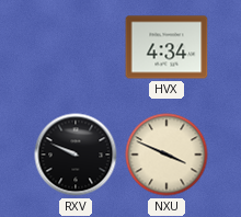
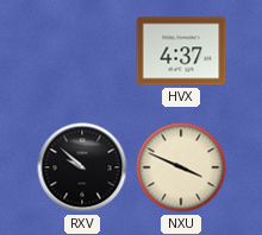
HVX: 4:34 -> 4:37 (181, 51)
RXV: 9:49 -> 9:52 (82, 167)
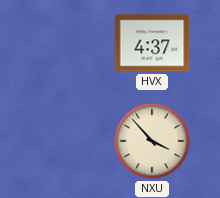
RXV: 9:52 -> none (82, 167)
NXU: 3:49 -> 3:53 (152, 141)
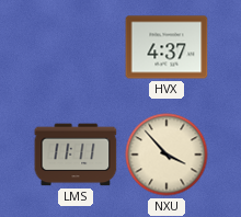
LMS: none -> 11:11 (76, 155)
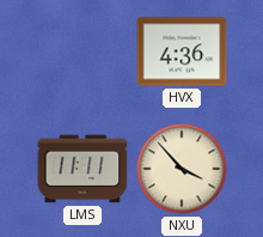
HVX: 4:37 -> 4:36 (182, 51)
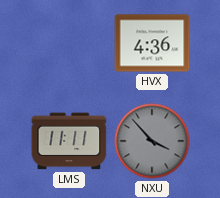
NXU dial: cream -> grey (152, 141)
